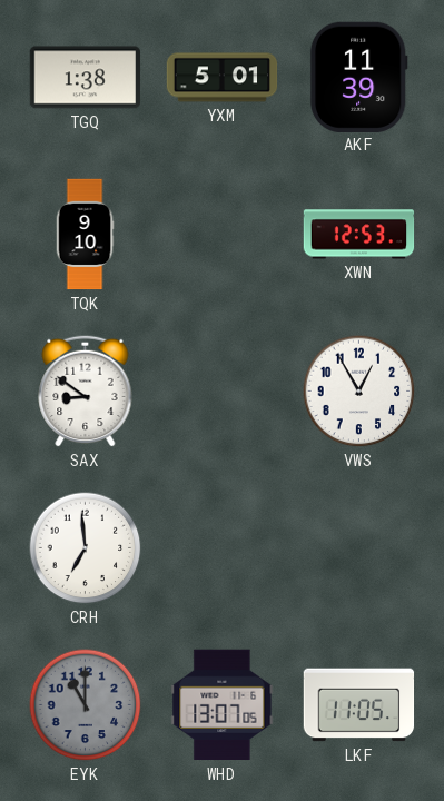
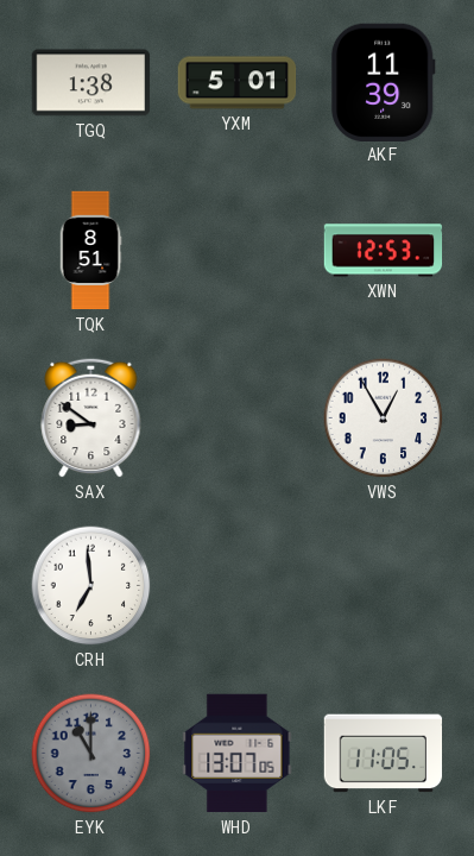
TQK: 9:10 -> 8:51 (90, 251)
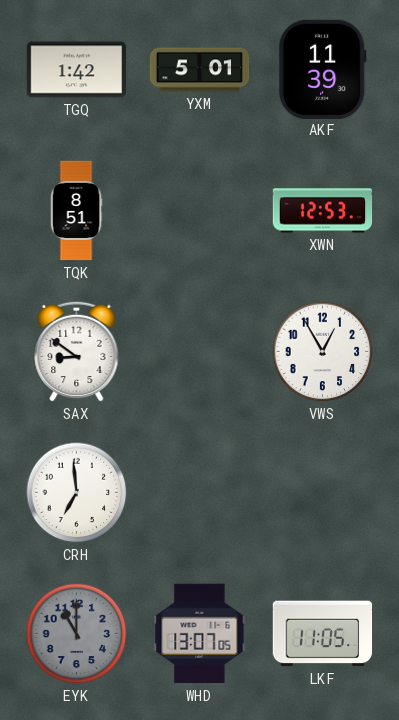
TGQ: 1:38 -> 1:42 (77, 70)
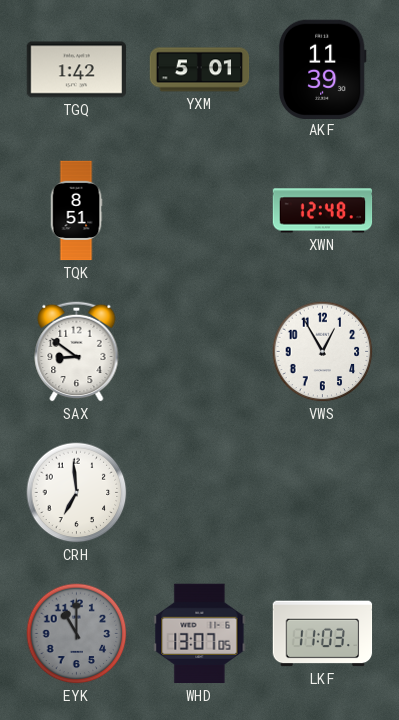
XWN: 12:53 -> 12:48 (323, 211)
LKF: 11:05 -> 11:03 (323, 634)
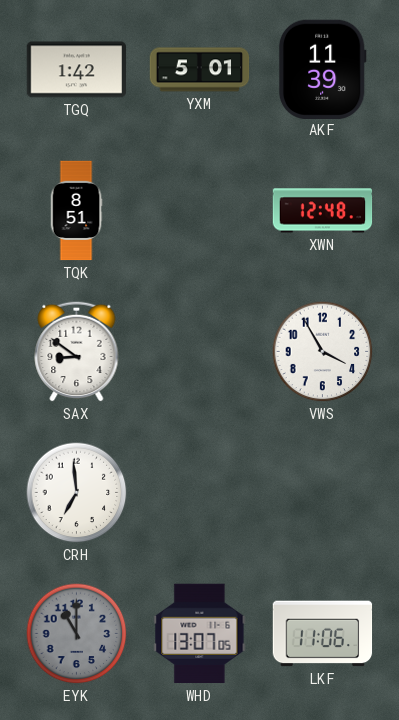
VWS: 12:55 -> 3:55 (323, 352)
LKF: 11:03 -> 11:06 (323, 634)
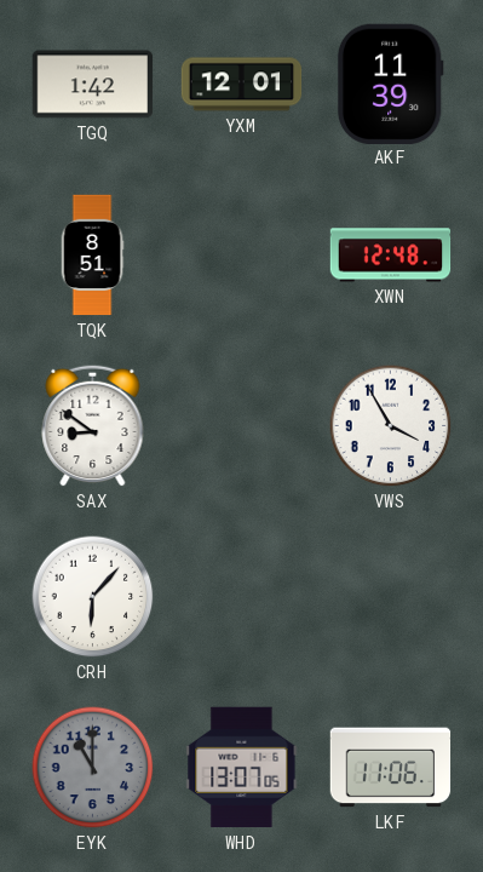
YXM: 5:01 -> 12:01 (242, 85)
CRH: 6:59 -> 6:07 (93, 597)
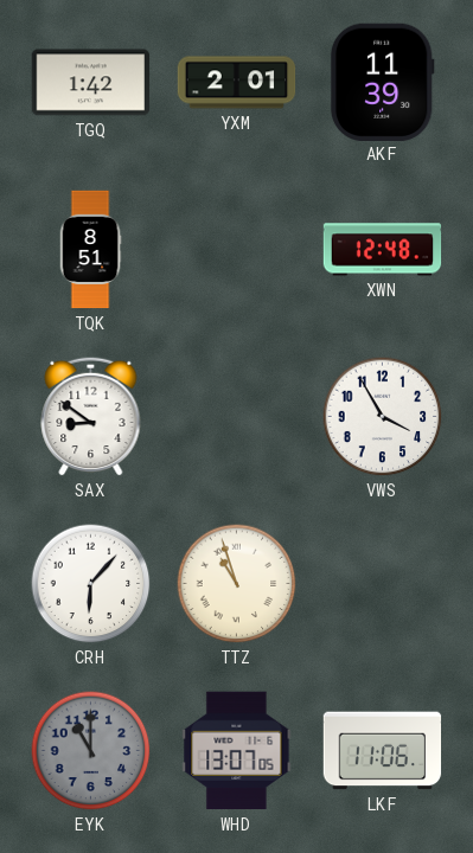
YXM: 12:01 -> 2:01 (237, 83)
TTZ: none -> 10:57 (237, 584)
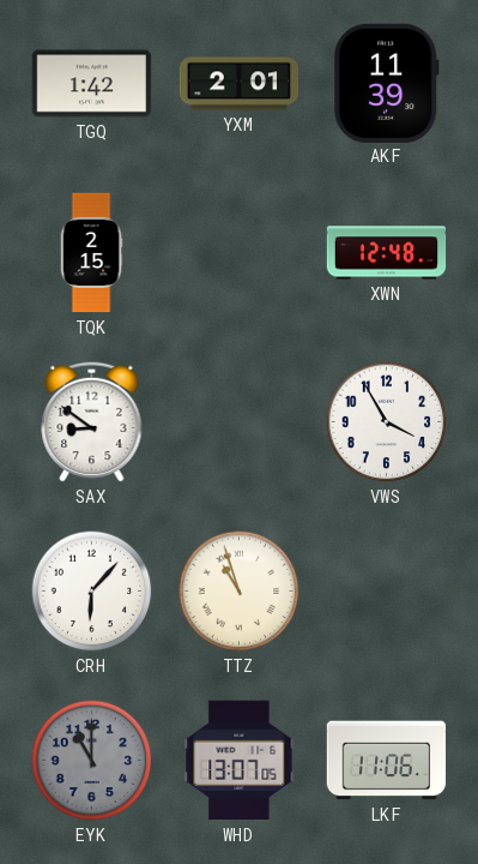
TQK: 8:51 -> 2:15 (91, 253)
